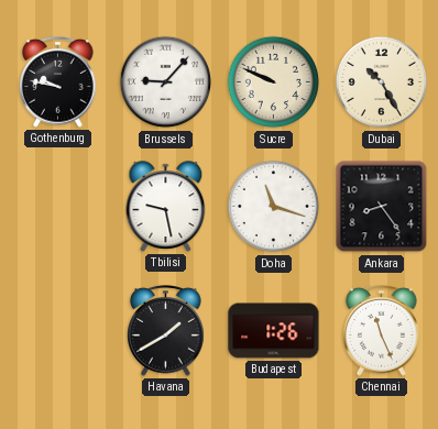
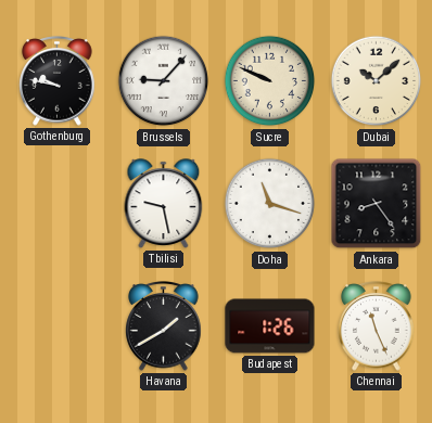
Dubai: 10:25 -> 10:08 (377, 81)
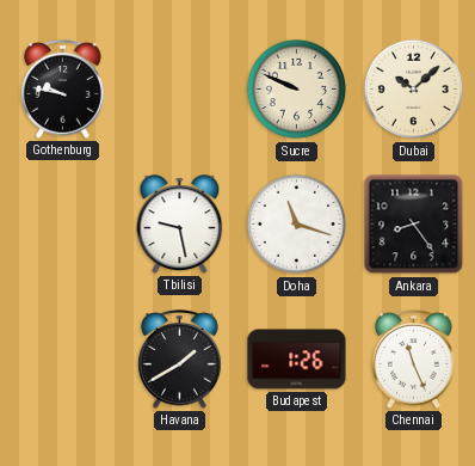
Brussels: 9:07 -> none (164, 81)
